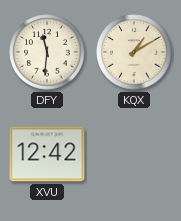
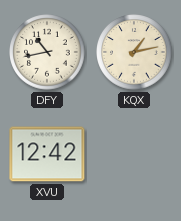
DFY: 11:31 -> 10:43 (47, 52)
KQX: 1:10 -> 1:13 (134, 52)
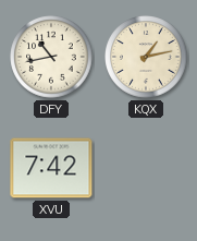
XVU: 12:42 -> 7:42 (51, 168)
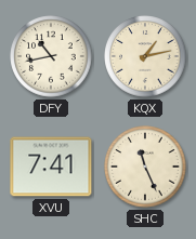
XVU: 7:42 -> 7:41 (51, 167)
SHC: none -> 11:26 (145, 167)
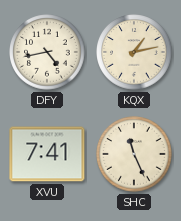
DFY: 10:43 -> 4:43 (47, 52)
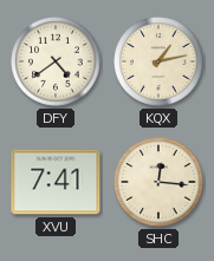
DFY: 4:43 -> 4:39 (56, 61)
SHC: 11:26 -> 12:16 (158, 182)
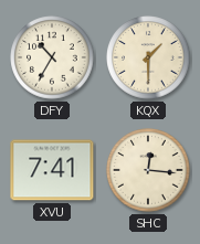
DFY: 4:39 -> 10:35 (52, 57)
KQX: 1:13 -> 1:30 (148, 57)
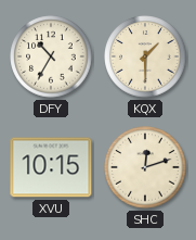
XVU: 7:41 -> 10:15 (51, 167)
SHC: 12:16 -> 12:12 (145, 167)
